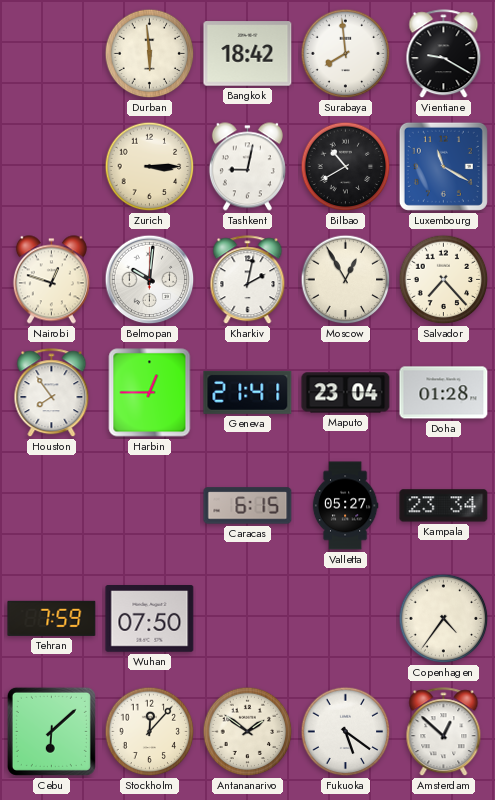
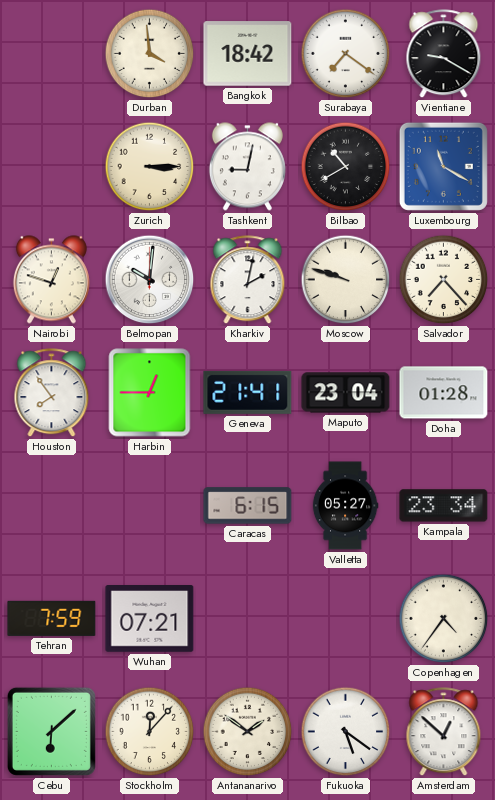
Durban: 5:59 -> 3:59 (150, 54)
Surabaya: 7:59 -> 7:21 (346, 54)
Moscow: 12:55 -> 9:48 (346, 280)
Wuhan: 07:50 -> 07:21 (150, 619)
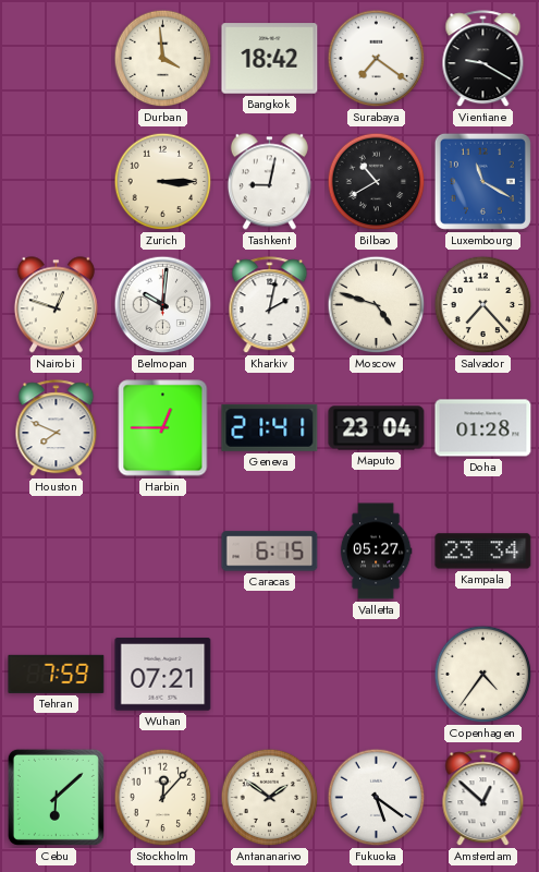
Moscow: 9:48 -> 4:48 (377, 305)
Houston: 7:54 -> 7:49 (57, 428)
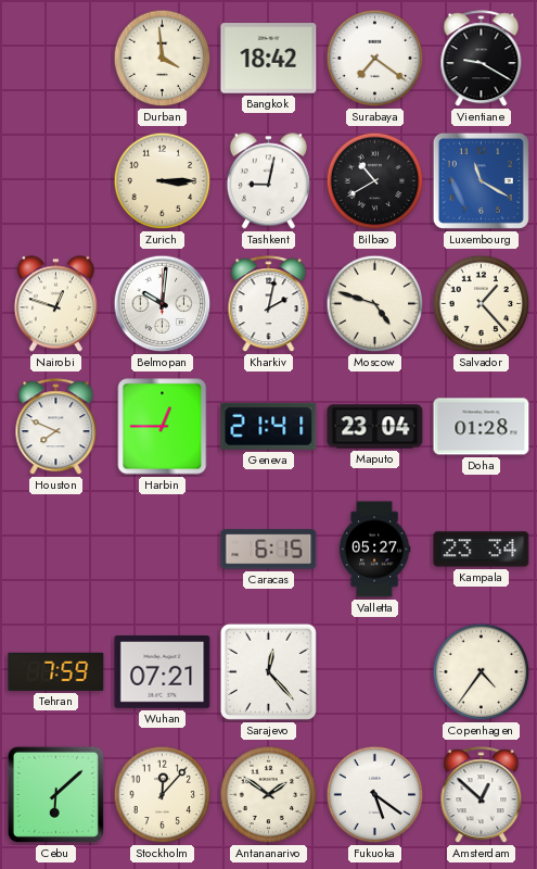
Salvador: 7:23 -> 1:23 (482, 304)
Sarajevo: none -> 12:23 (268, 671)
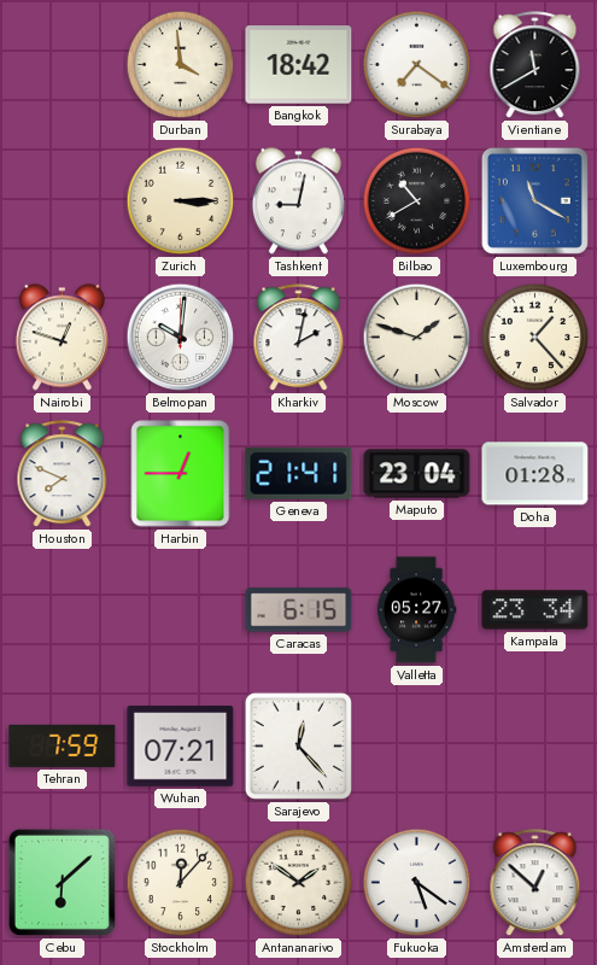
Vientiane: 9:20 -> 11:40 (535, 65)
Moscow: 4:48 -> 1:48 (417, 338)
Copenhagen: 4:36 -> none (482, 672)
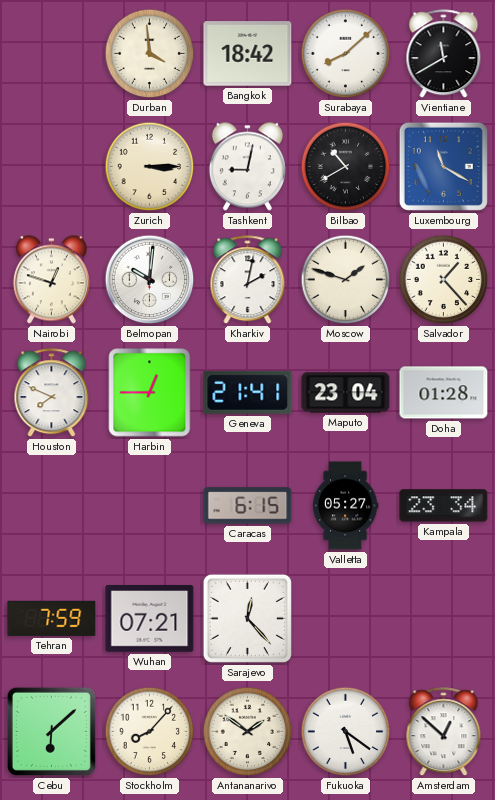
Surabaya: 7:21 -> 8:08 (346, 54)
Stockholm: 12:07 -> 8:07 (150, 732)
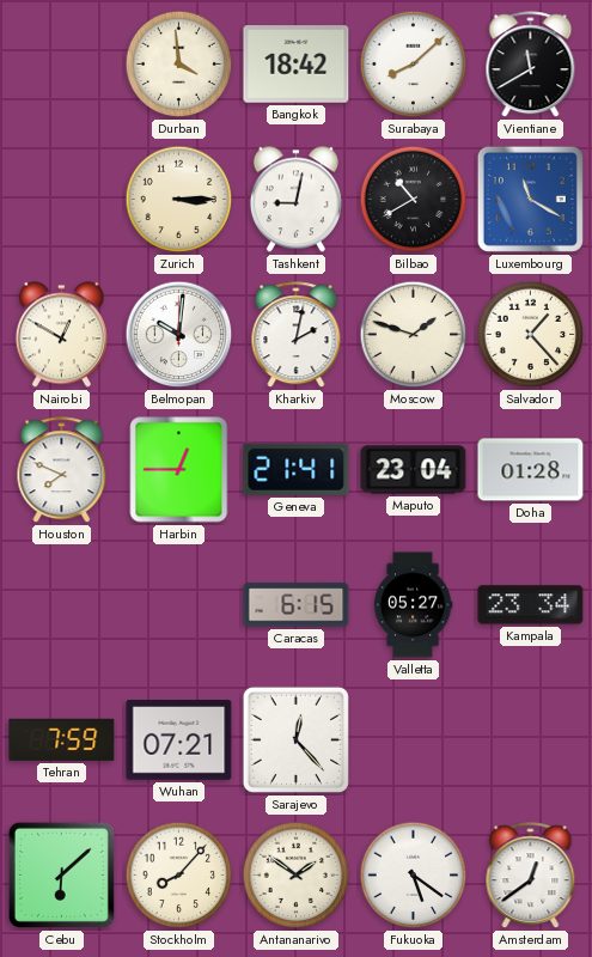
Nairobi: 12:48 -> 12:50 (61, 335)
Amsterdam: 12:52 -> 12:39 (531, 876)
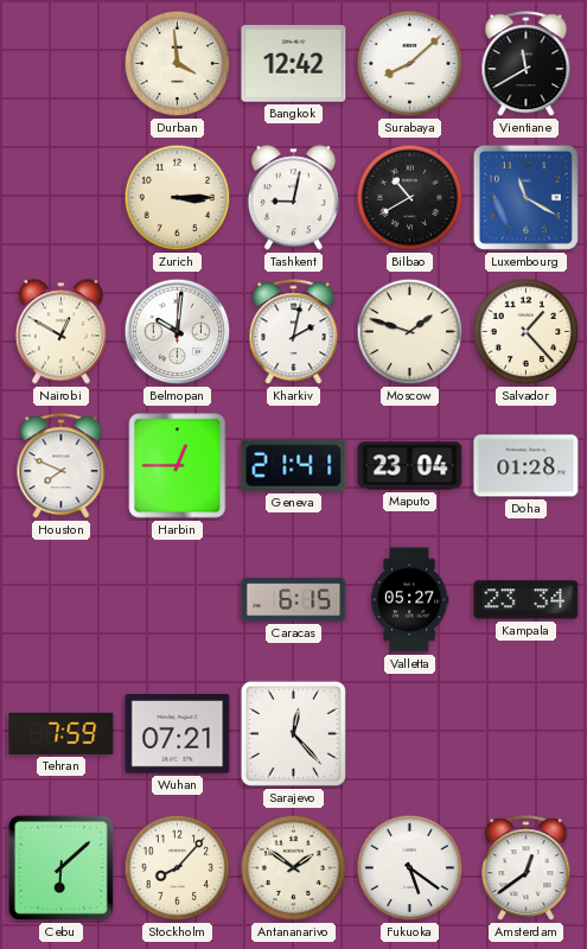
Bangkok: 18:42 -> 12:42 (294, 64)
